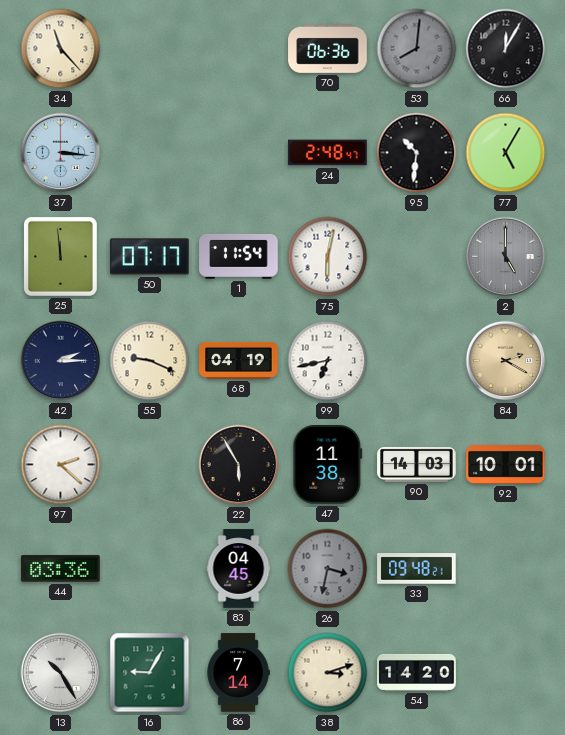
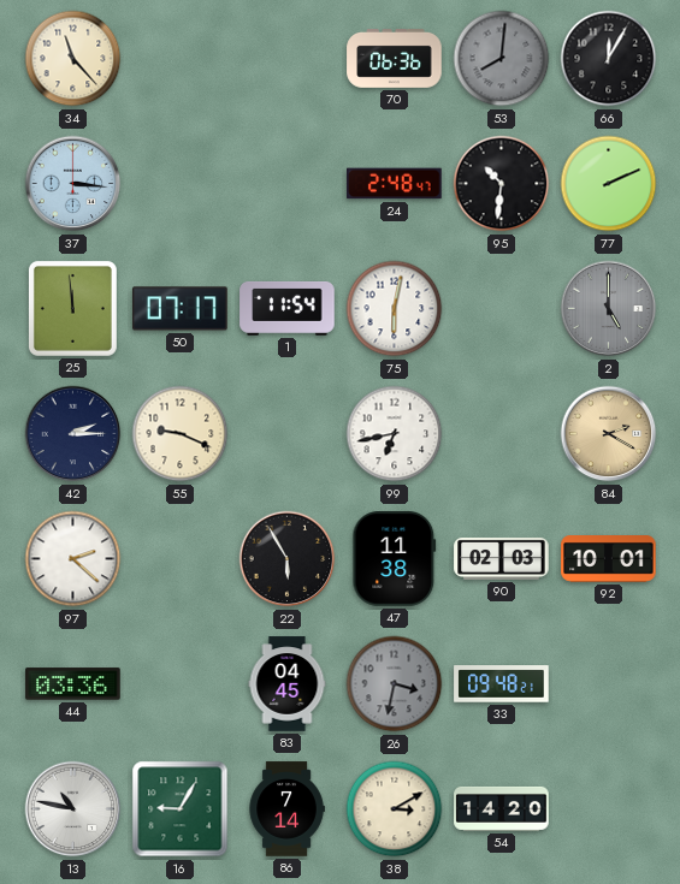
77: 5:05 -> 2:11 (609, 184)
68: 04:19 -> none (239, 360)
90: 14:03 -> 02:03 (502, 558)
13: 10:25 -> 10:47 (73, 809)
38: 3:12 -> 3:10 (395, 809)
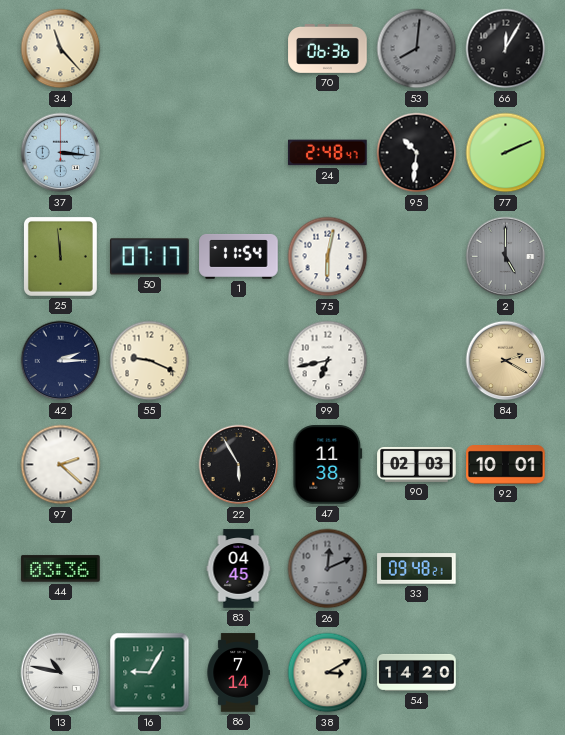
26: 3:32 -> 12:11 (328, 569)
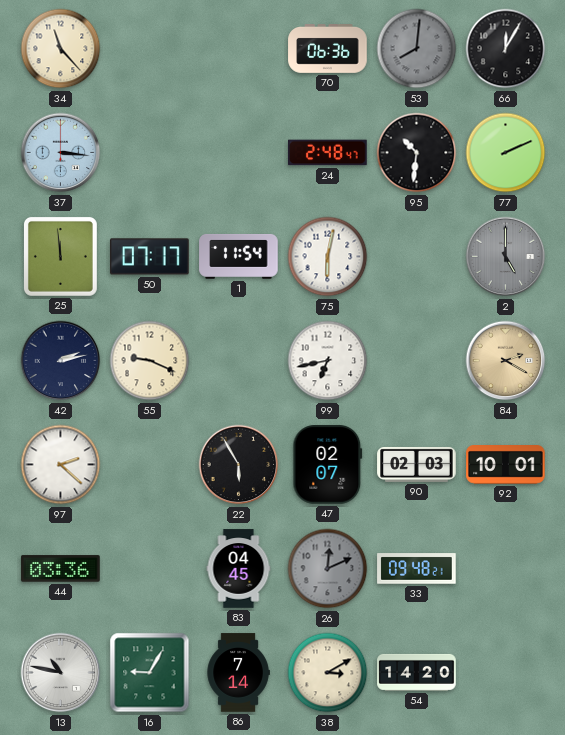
42: 2:15 -> 2:13 (61, 361)
47: 11:38 -> 02:07 (328, 465)
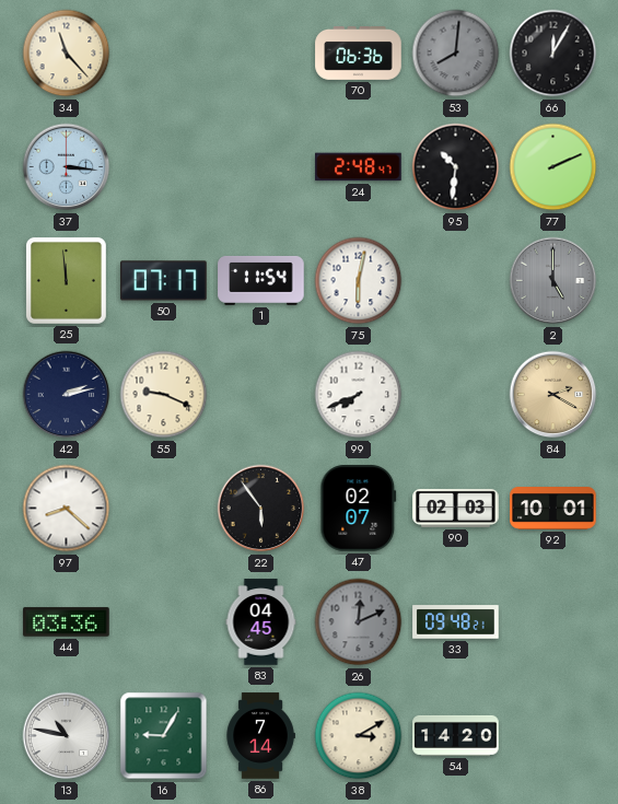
99: 6:43 -> 7:41 (359, 395)
97: 2:22 -> 8:22 (67, 509)
22: 5:55 -> 5:54 (261, 509)
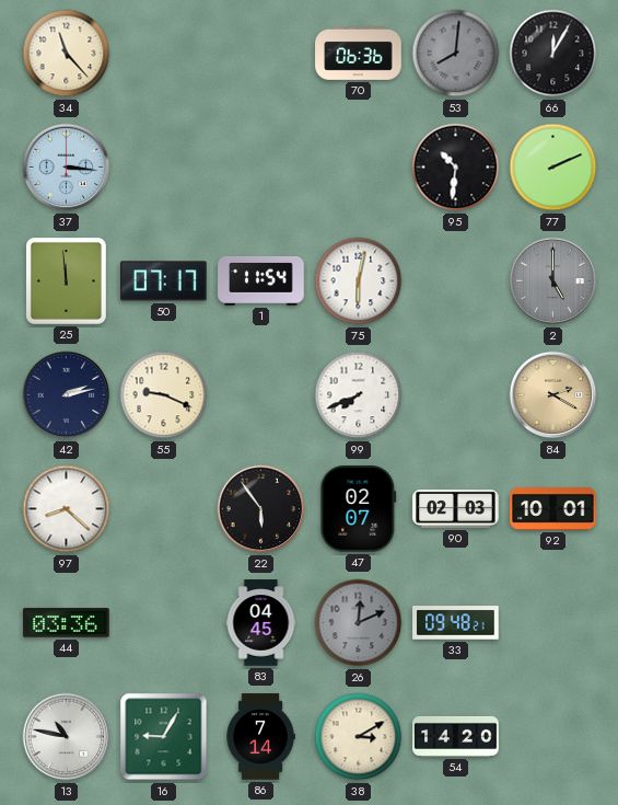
24: 2:48 -> none (359, 167)
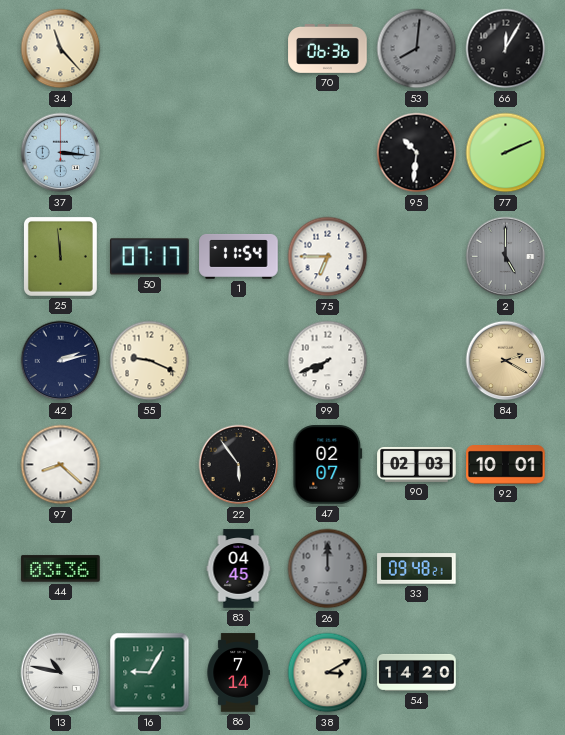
75: 6:02 -> 6:45 (328, 257)
26: 12:11 -> 12:00 (328, 569)
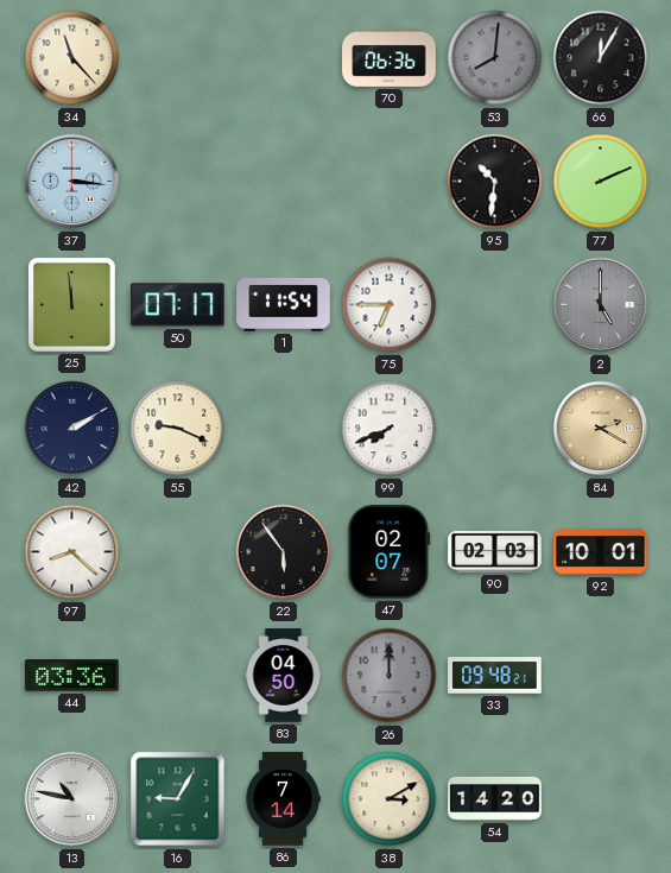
42: 2:13 -> 2:10 (72, 429)
83: 04:45 -> 04:50 (284, 676)
